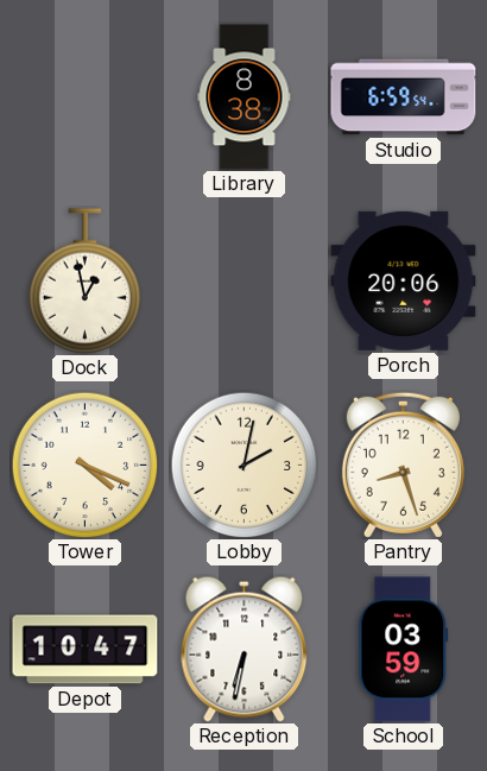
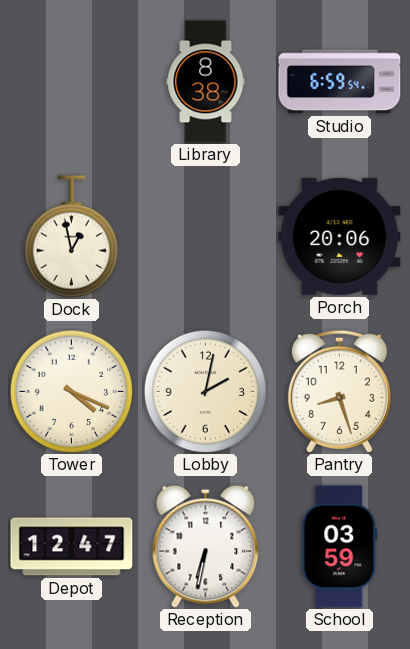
Depot: 10:47 -> 12:47 (72, 547)
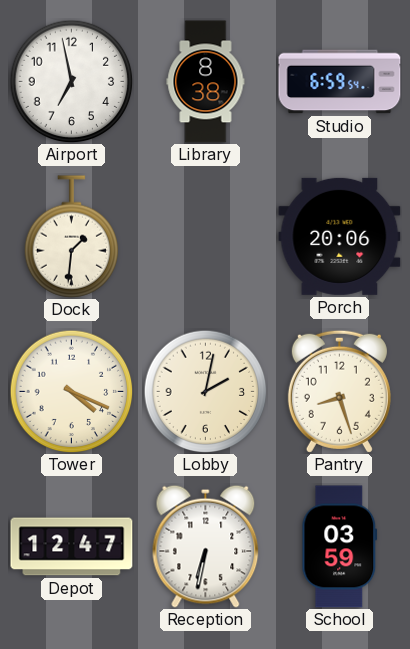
Airport: none -> 6:58 (71, 81)
Dock: 12:58 -> 1:31 (72, 237)
